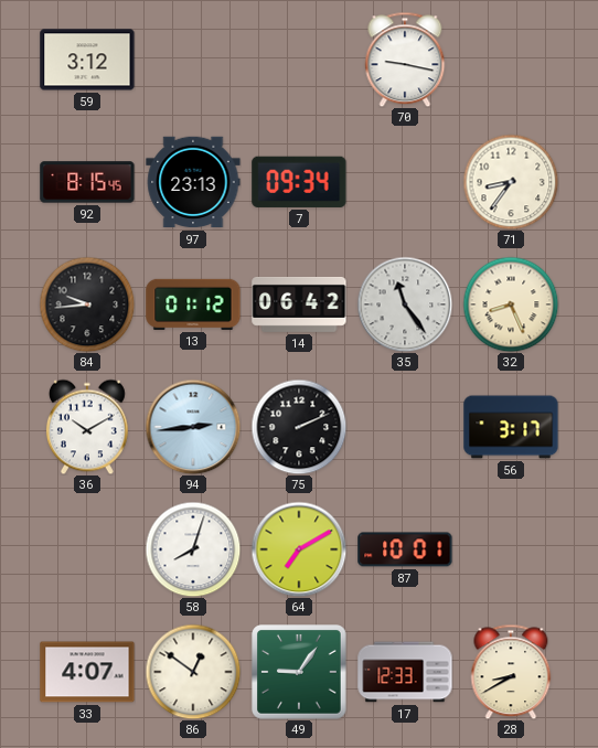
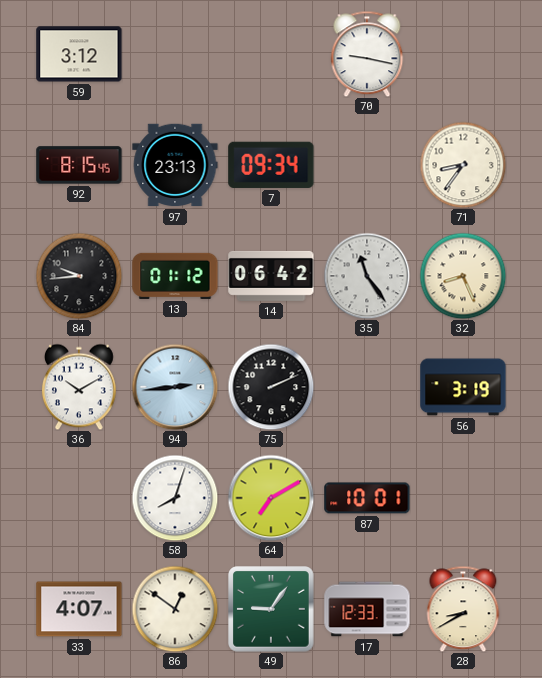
56: 3:17 -> 3:19 (463, 387)
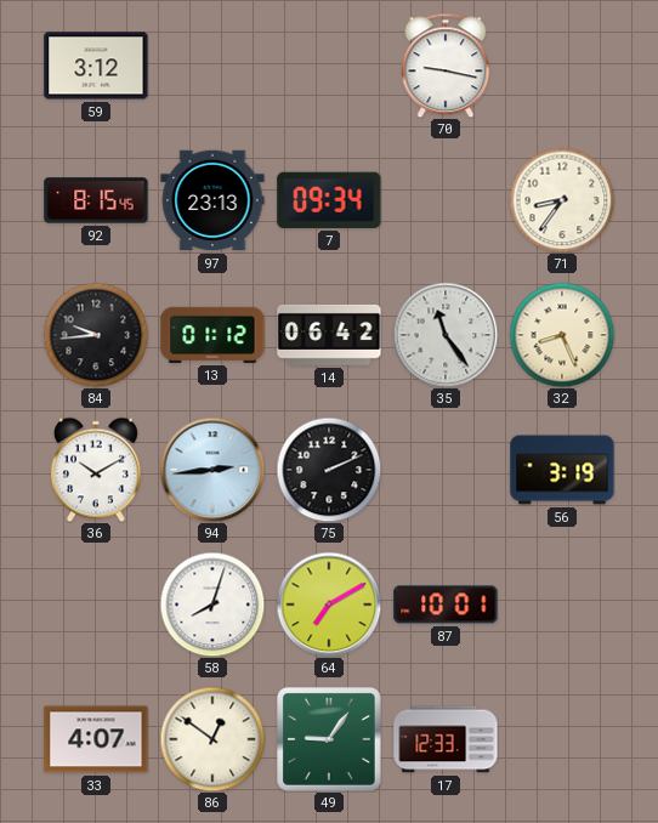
28: 8:40 -> none (463, 609)
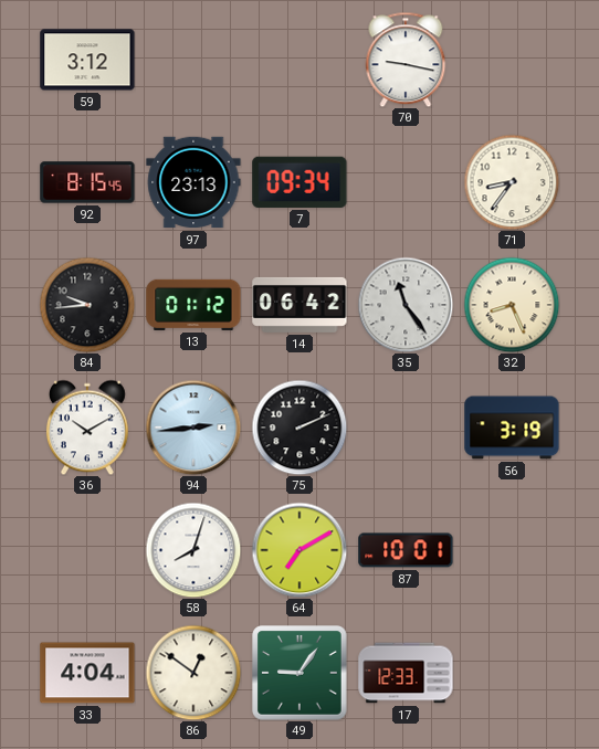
33: 4:07 -> 4:04 (87, 673)
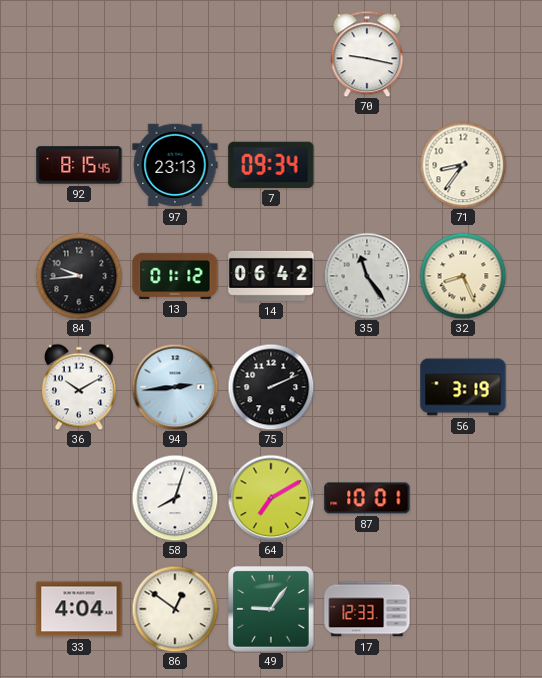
59: 3:12 -> none (87, 60)
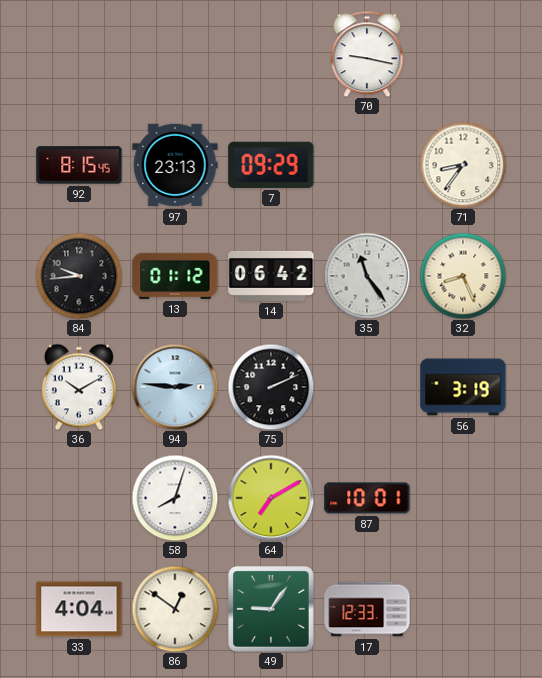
7: 09:34 -> 09:29 (271, 165)
94: 2:44 -> 2:46 (175, 387)
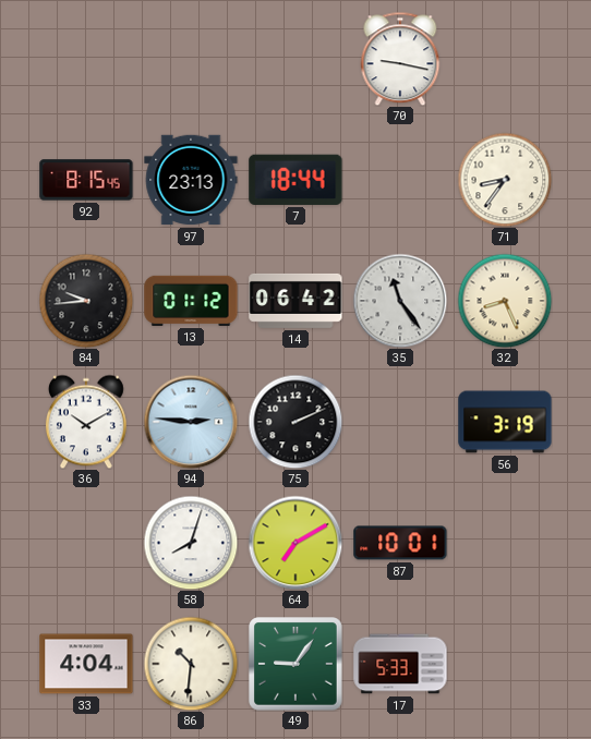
7: 09:29 -> 18:44 (295, 180)
86: 12:51 -> 10:31 (191, 664)
17: 12:33 -> 5:33 (400, 664)
